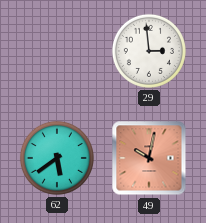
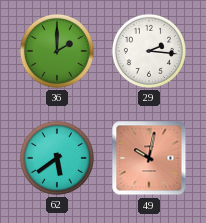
36: none -> 2:00 (57, 51)
29: 2:59 -> 2:16 (149, 51)
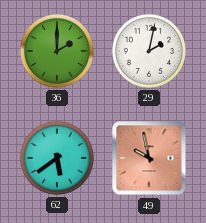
29: 2:16 -> 2:02 (149, 51)
49: 10:02 -> 9:58 (149, 158)
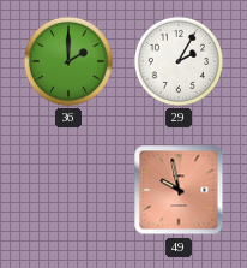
29: 2:02 -> 2:05 (179, 61)
62: 5:39 -> none (57, 158)
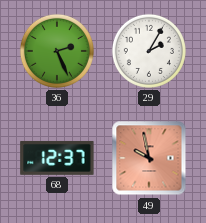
36: 2:00 -> 2:26 (57, 51)
68: none -> 12:37 (57, 158)
